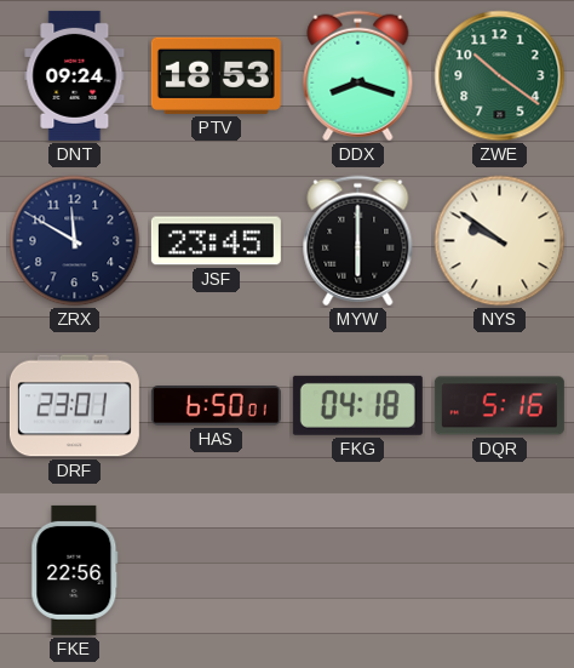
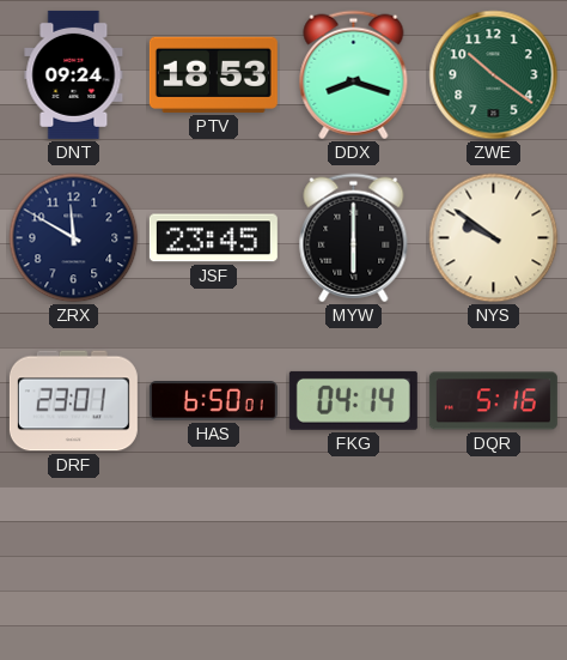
FKG: 04:18 -> 04:14 (353, 400)
FKE: 22:56 -> none (75, 570)
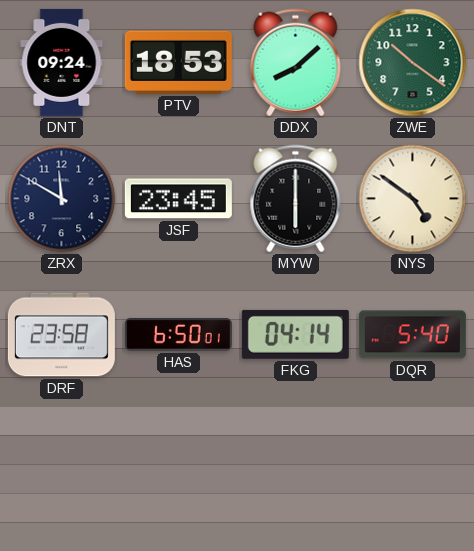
DDX: 8:18 -> 8:08 (296, 63)
NYS: 9:51 -> 4:51 (413, 199)
DRF: 23:01 -> 23:58 (61, 335)
DQR: 5:16 -> 5:40 (412, 335)
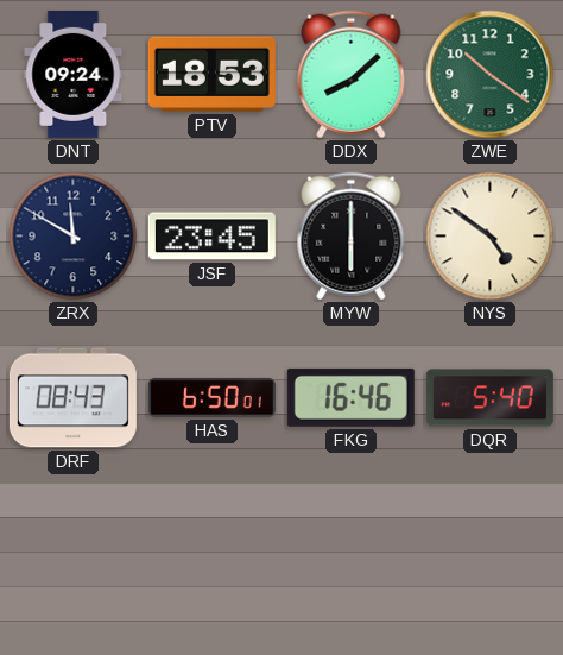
DRF: 23:58 -> 08:43 (72, 398)
FKG: 04:14 -> 16:46 (350, 397)
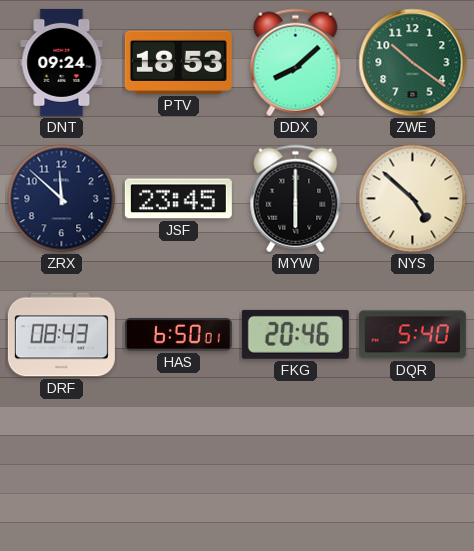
ZRX: 11:50 -> 11:52 (62, 199)
NYS: 4:51 -> 4:52 (413, 199)
FKG: 16:46 -> 20:46 (295, 334)
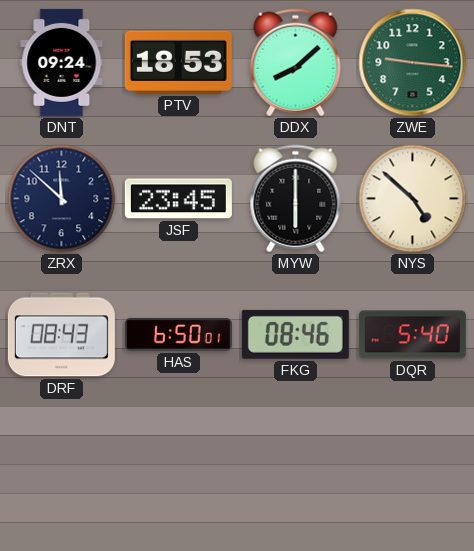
ZWE: 10:21 -> 9:16 (413, 63)
FKG: 20:46 -> 08:46 (295, 334)
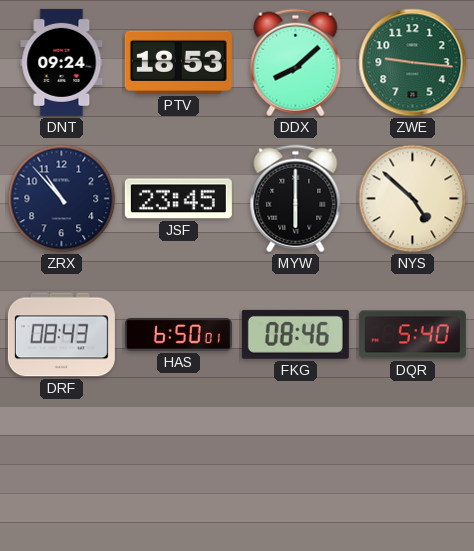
ZRX: 11:52 -> 10:53 (62, 199)
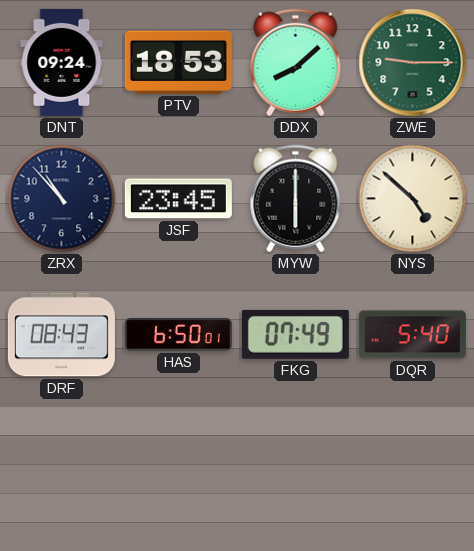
ZWE: 9:16 -> 9:15 (413, 63)
FKG: 08:46 -> 07:49 (295, 334)
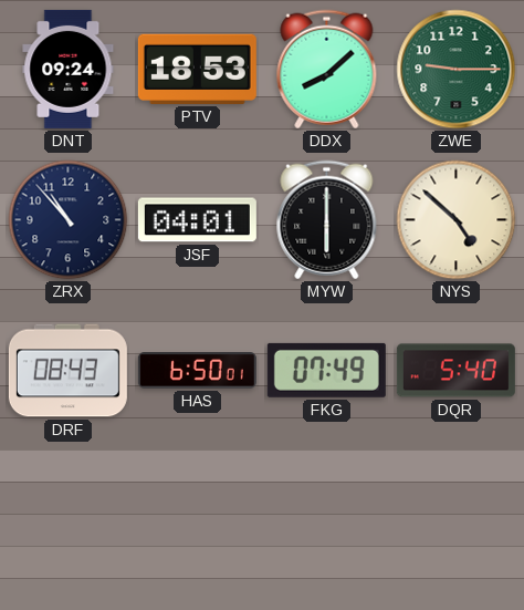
JSF: 23:45 -> 04:01 (197, 220)
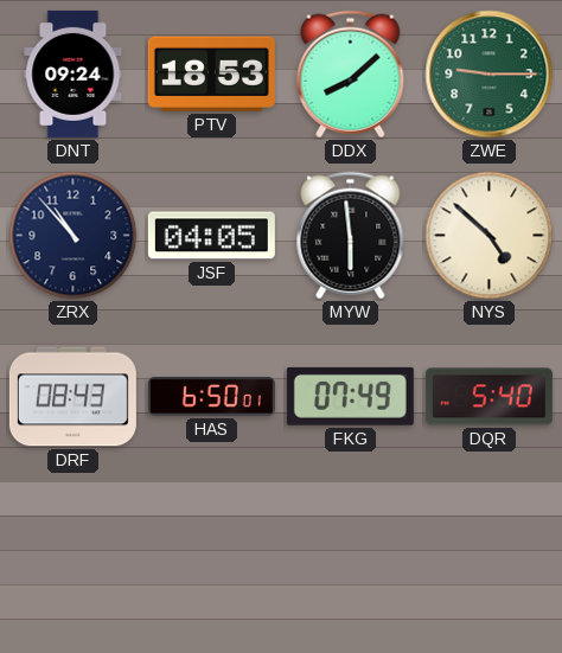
JSF: 04:01 -> 04:05 (211, 236)
MYW: 6:00 -> 5:59 (351, 236)
